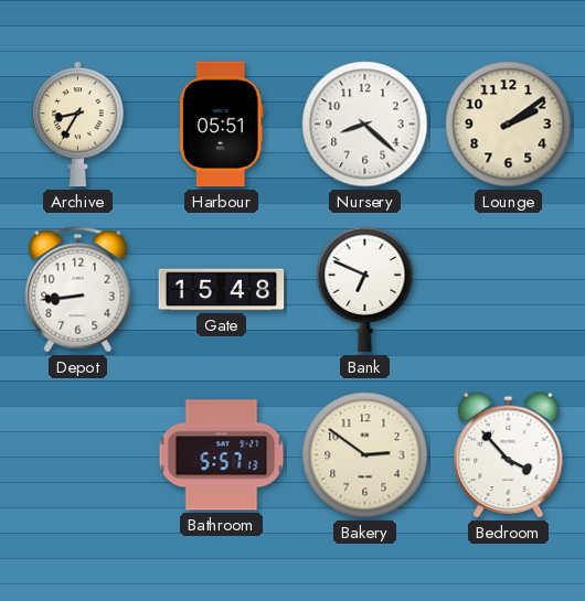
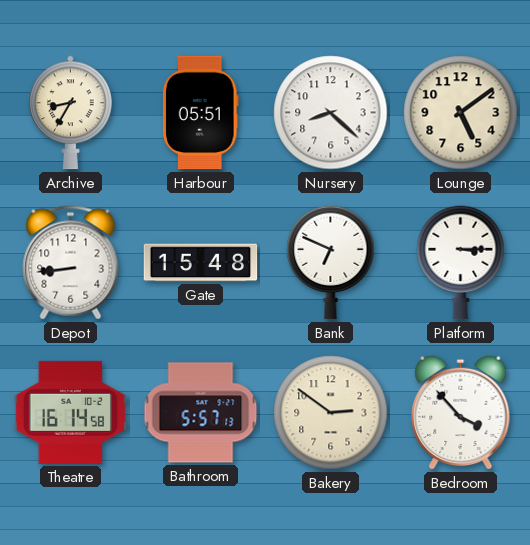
Lounge: 2:09 -> 5:09 (461, 113)
Platform: none -> 3:15 (461, 263)
Theatre: none -> 16:14 (71, 412)
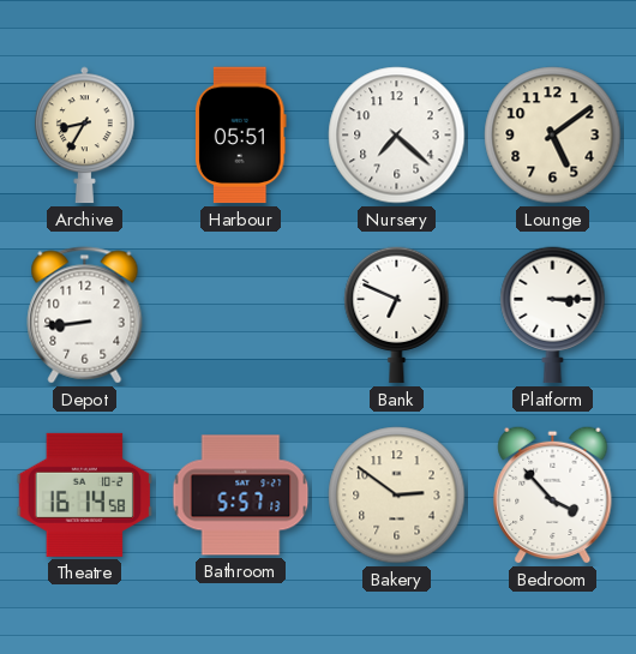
Nursery: 8:22 -> 7:22 (397, 136)
Gate: 15:48 -> none (201, 263)
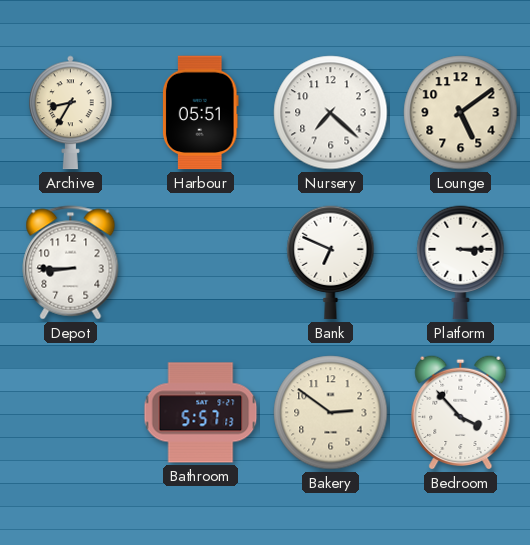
Depot: 8:44 -> 8:45 (71, 263)
Theatre: 16:14 -> none (85, 494)
